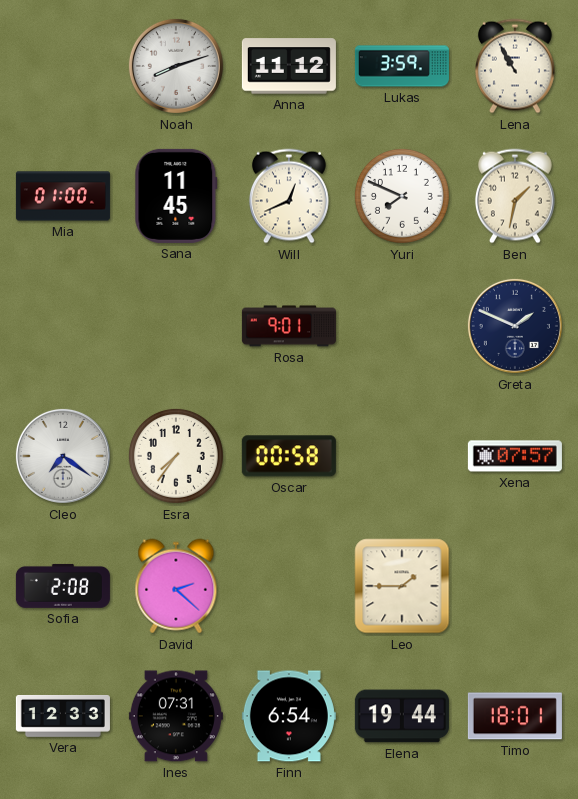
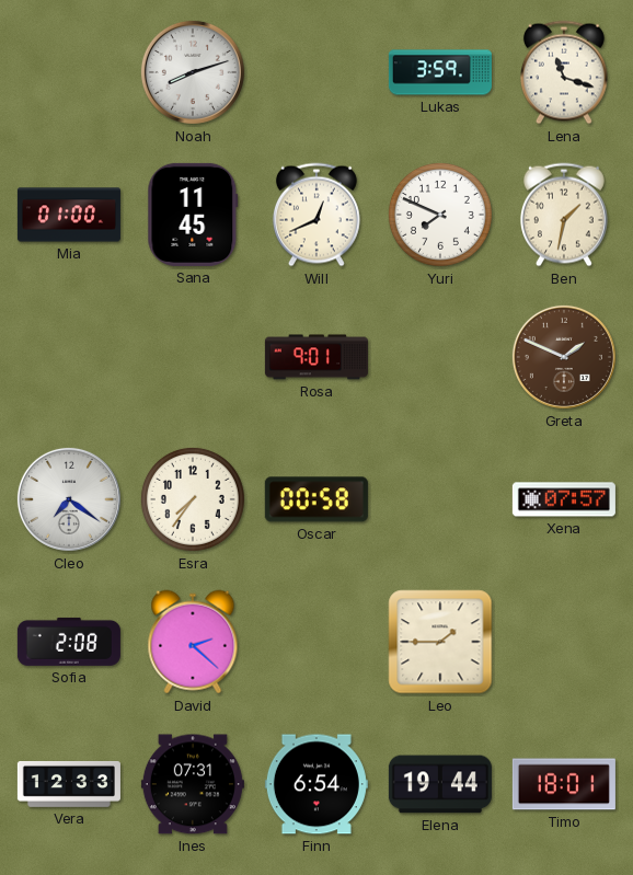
Anna: 11:12 -> none (289, 66)
Lena: 10:55 -> 11:18 (564, 72)
Greta dial: navy -> brown (564, 357)
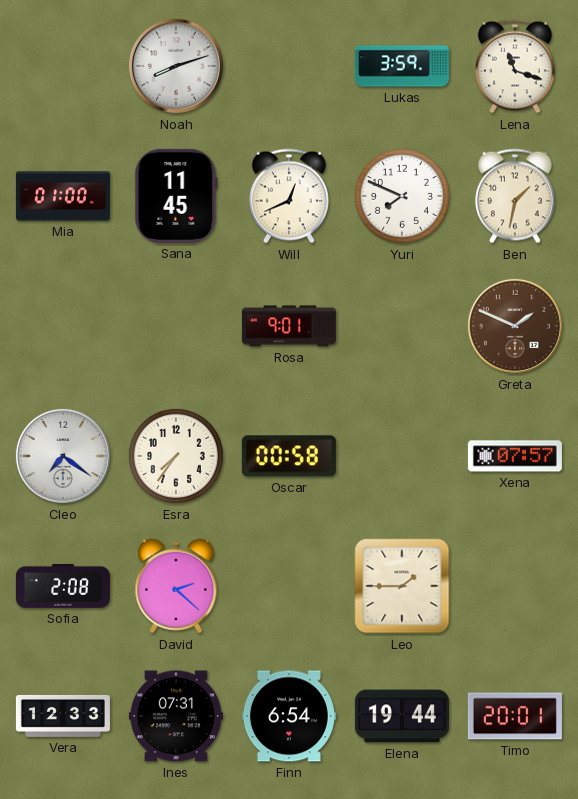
Timo: 18:01 -> 20:01 (515, 716)
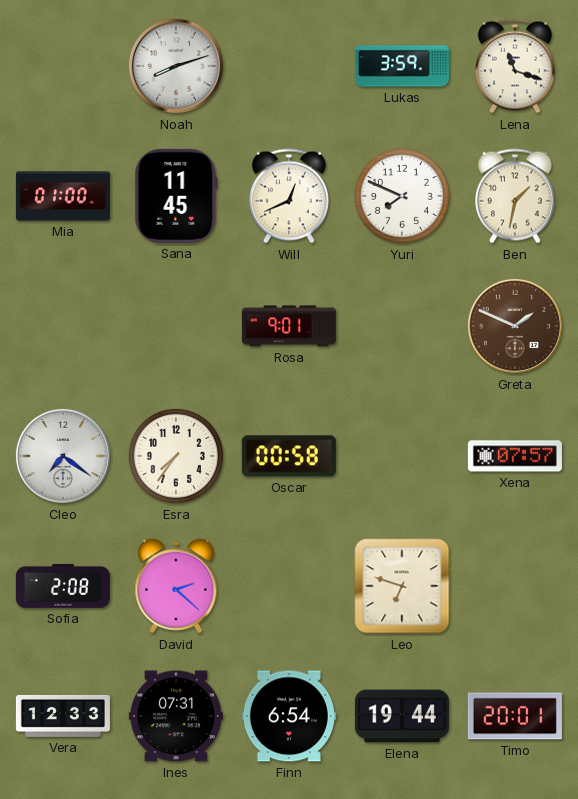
Leo: 1:45 -> 6:48 (402, 586)
